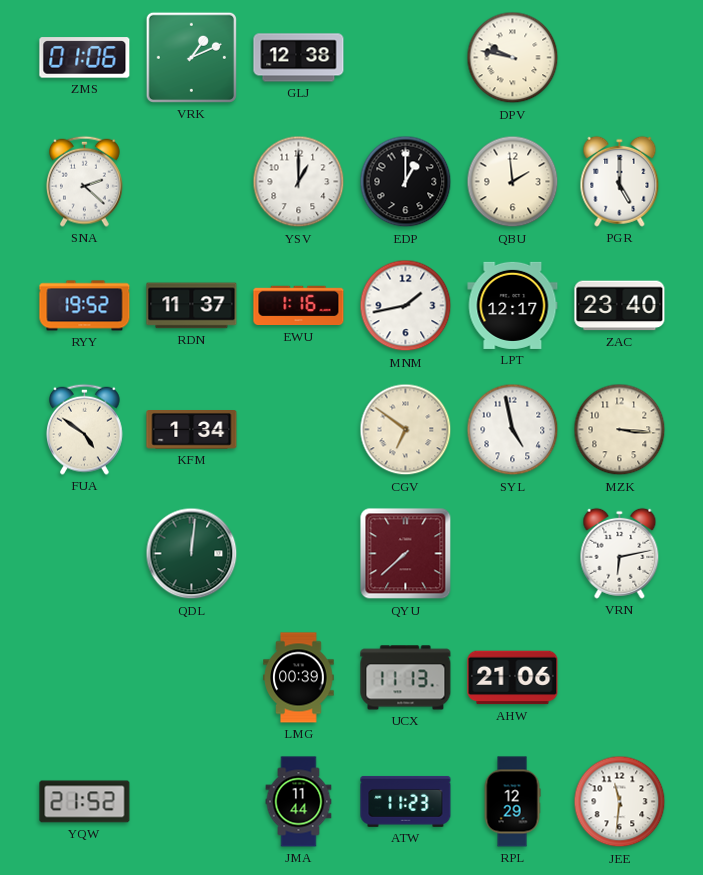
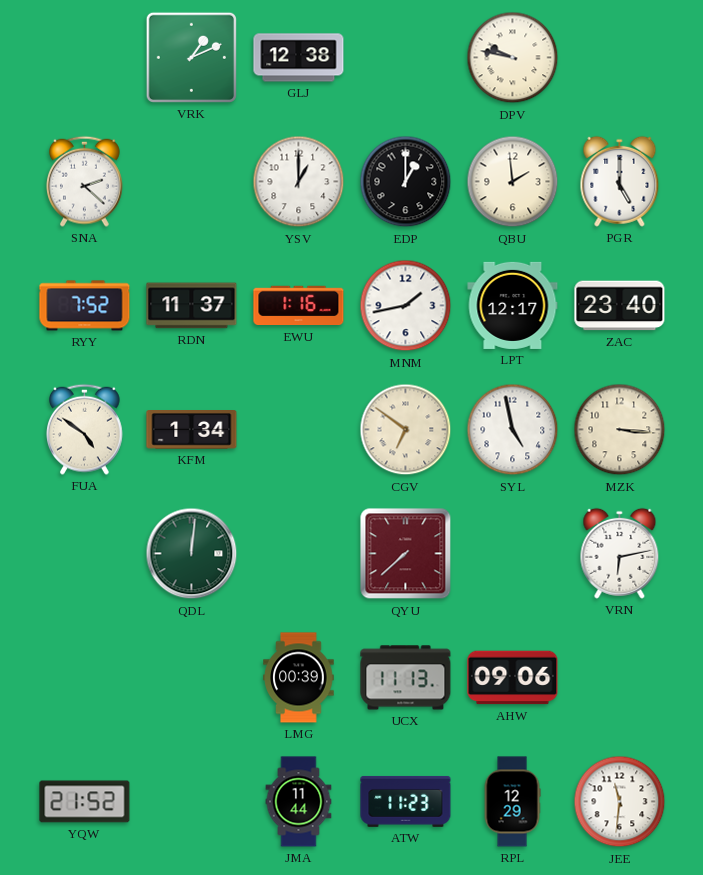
ZMS: 01:06 -> none (85, 58)
RYY: 19:52 -> 7:52 (85, 306)
AHW: 21:06 -> 09:06 (513, 678)
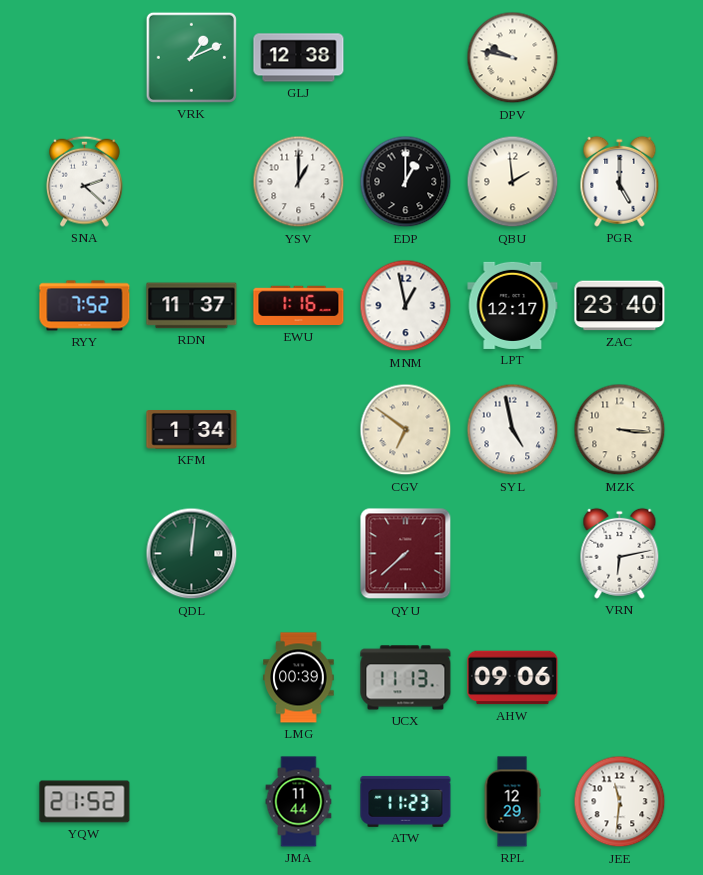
MNM: 1:43 -> 12:58 (406, 306)
FUA: 4:51 -> none (85, 429)
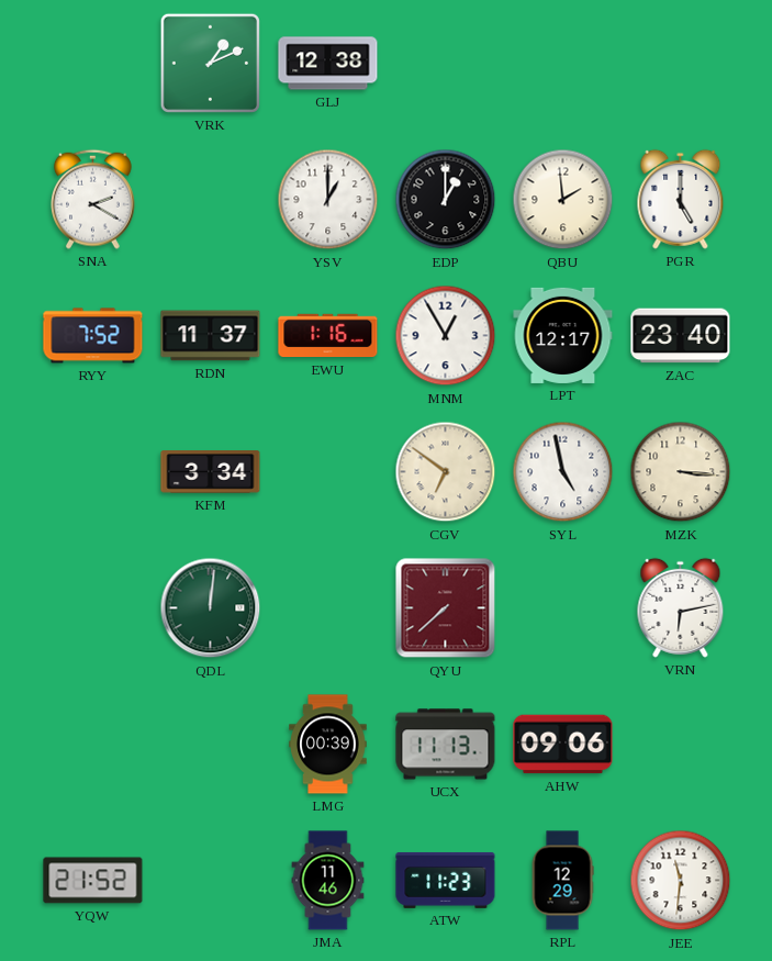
DPV: 9:47 -> none (513, 58)
SNA: 2:22 -> 2:20 (93, 199)
MNM: 12:58 -> 12:55 (446, 336)
KFM: 1:34 -> 3:34 (211, 472)
JMA: 11:44 -> 11:46 (328, 881)
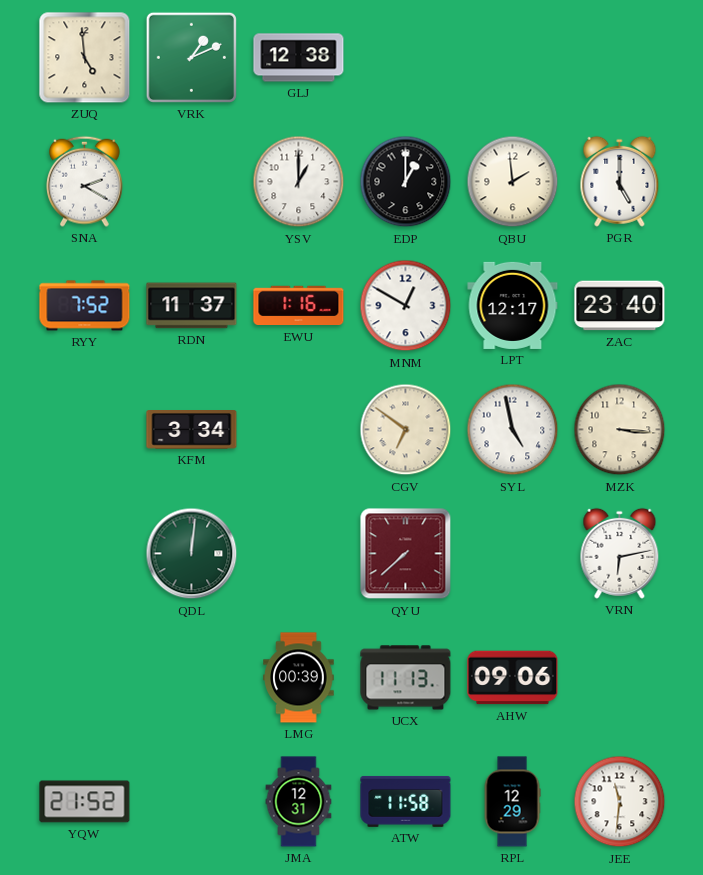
ZUQ: none -> 4:59 (85, 58)
MNM: 12:55 -> 12:50 (406, 306)
JMA: 11:46 -> 12:31 (299, 802)
ATW: 11:23 -> 11:58 (406, 801)
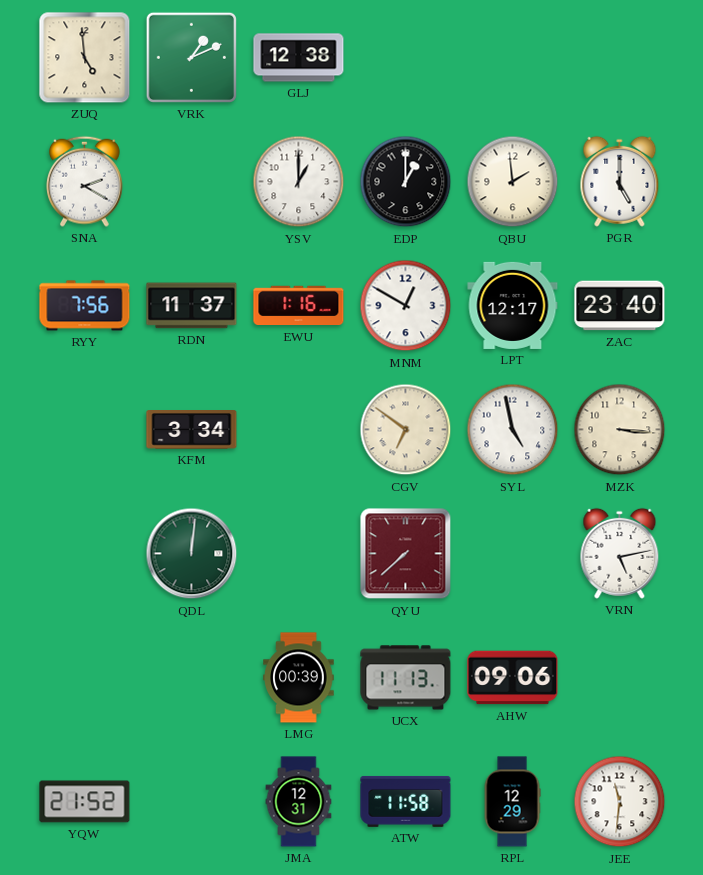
RYY: 7:52 -> 7:56 (85, 306)
VRN: 6:13 -> 5:13 (620, 553)
